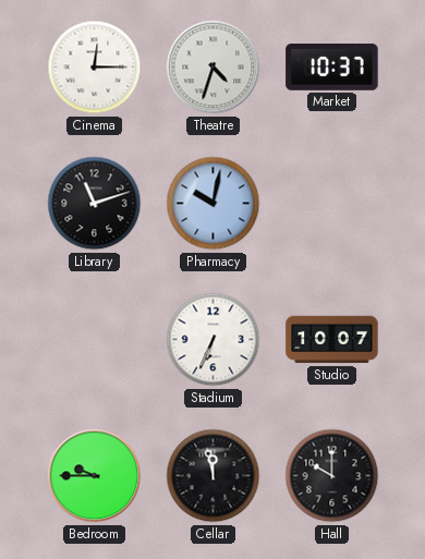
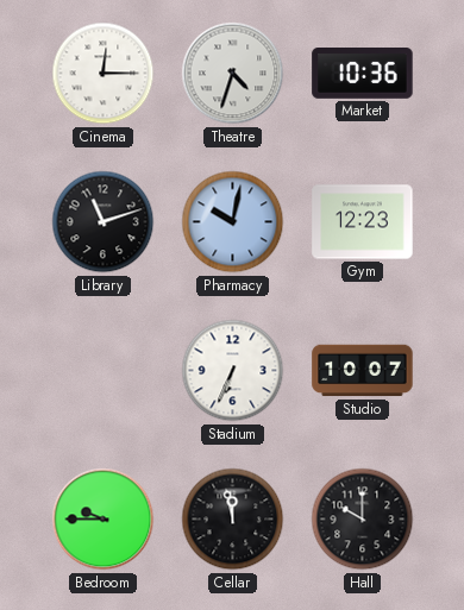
Market: 10:37 -> 10:36 (363, 74)
Gym: none -> 12:23 (363, 222)
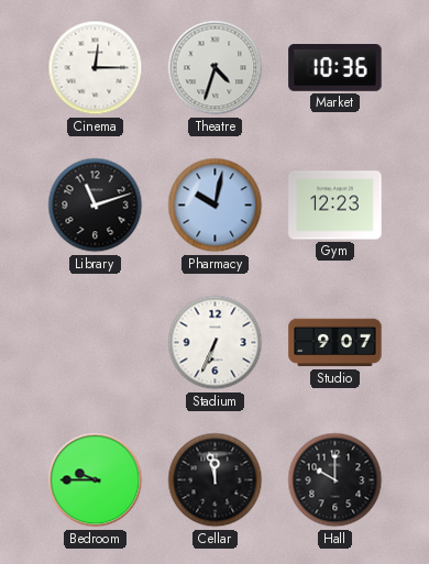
Studio: 10:07 -> 9:07 (335, 343)
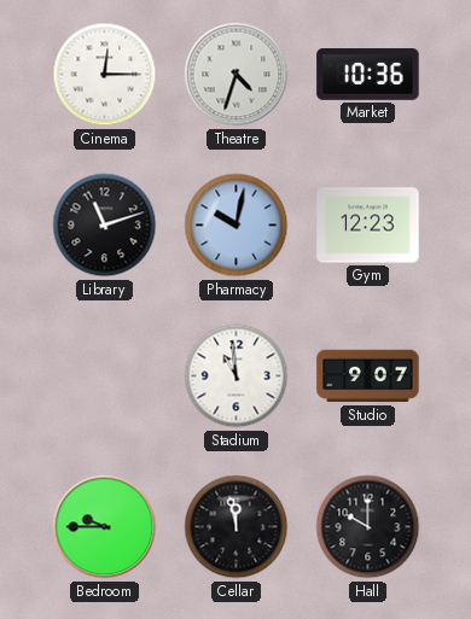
Stadium: 6:34 -> 10:59 (237, 376)
